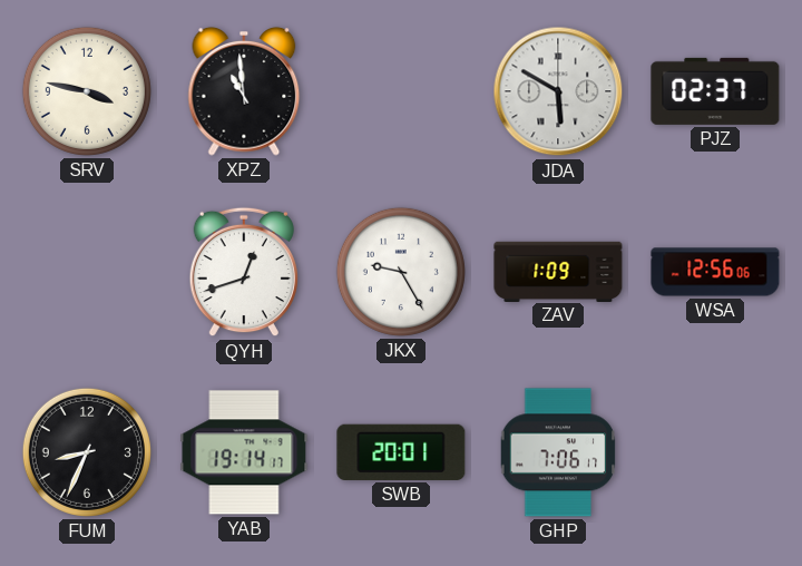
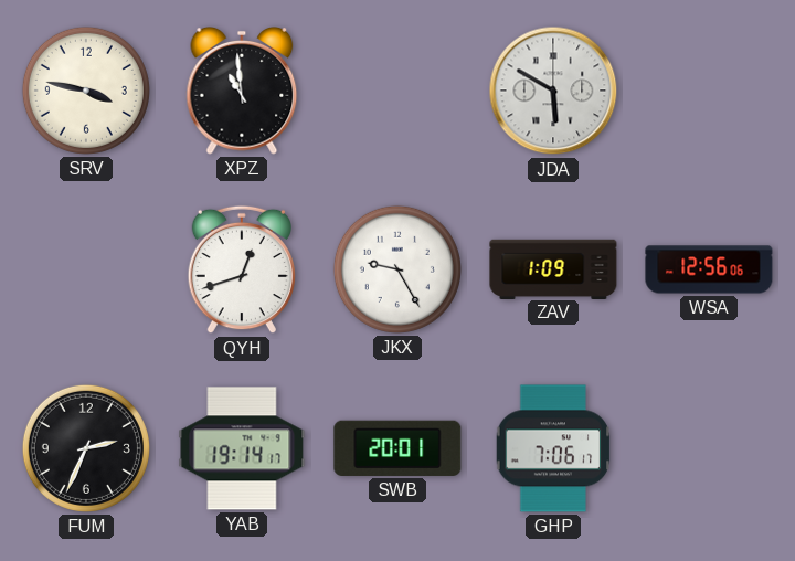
PJZ: 02:37 -> none (715, 91)
FUM: 8:34 -> 2:34 (86, 448)
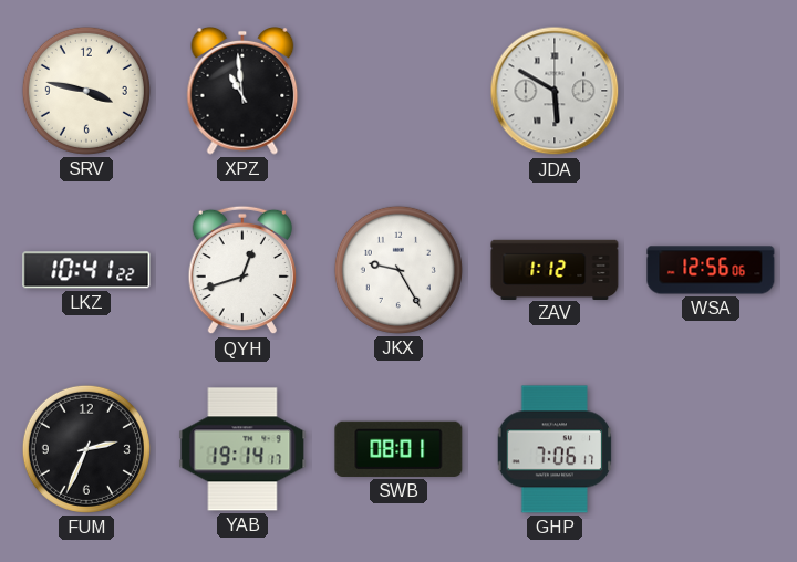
LKZ: none -> 10:41 (86, 270)
ZAV: 1:09 -> 1:12 (555, 269)
SWB: 20:01 -> 08:01 (398, 449)
